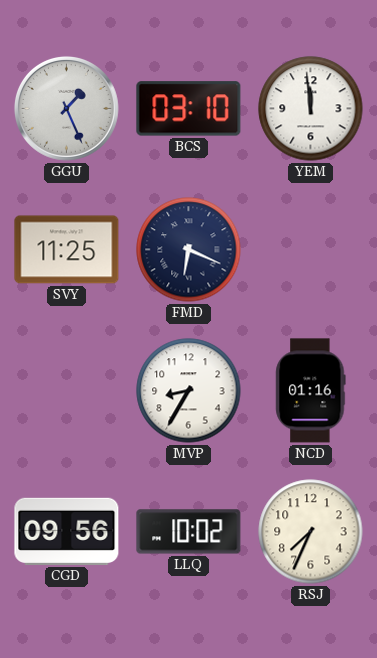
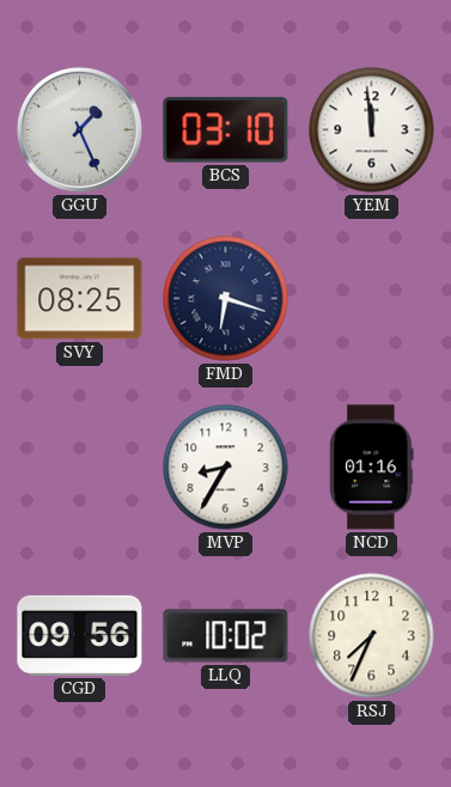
SVY: 11:25 -> 08:25 (80, 299)
FMD: 6:19 -> 6:18 (226, 299)
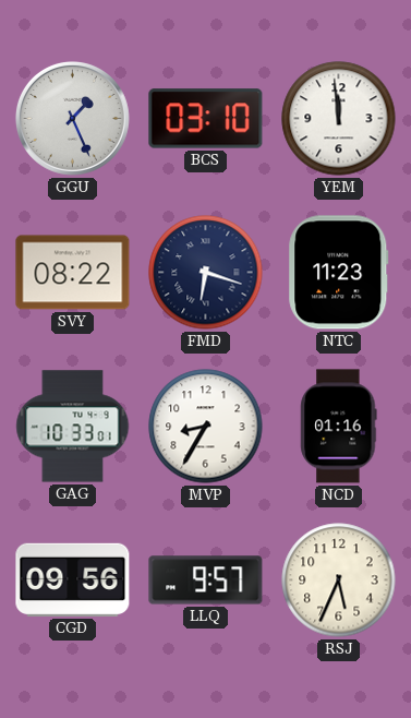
SVY: 08:25 -> 08:22 (73, 273)
NTC: none -> 11:23 (339, 273)
GAG: none -> 10:33 (73, 427)
LLQ: 10:02 -> 9:57 (206, 581)
RSJ: 7:34 -> 5:34 (339, 581)
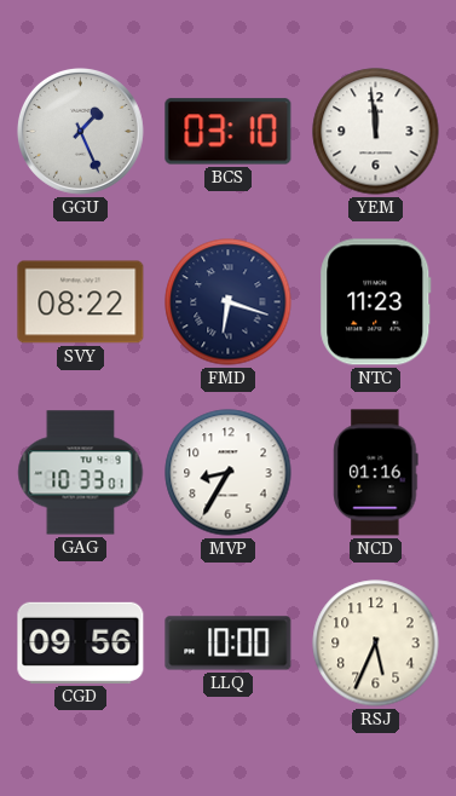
LLQ: 9:57 -> 10:00 (229, 644)
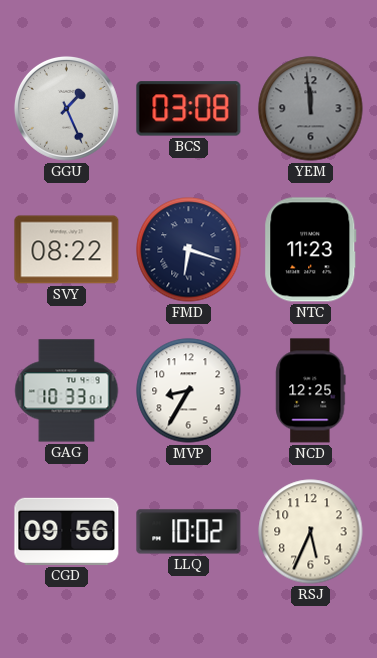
BCS: 03:10 -> 03:08 (189, 109)
YEM dial: white -> grey (311, 109)
NCD: 01:16 -> 12:25 (311, 391)
LLQ: 10:00 -> 10:02 (189, 532)
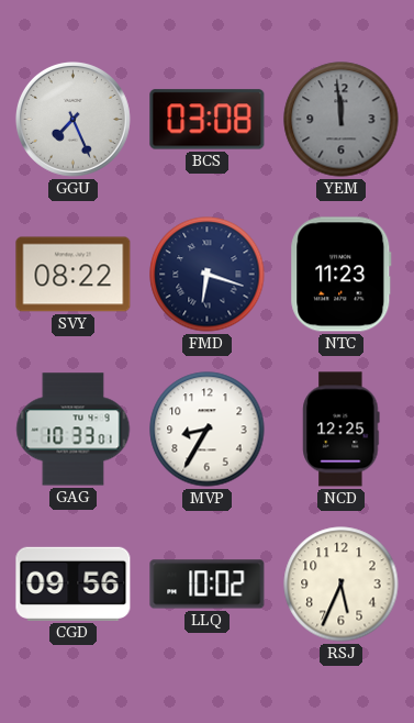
GGU: 1:26 -> 7:26 (72, 119)
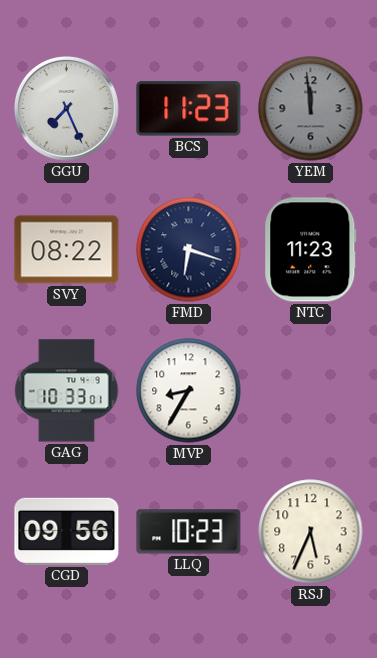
BCS: 03:08 -> 11:23 (189, 109)
NCD: 12:25 -> none (342, 430)
LLQ: 10:02 -> 10:23 (189, 532)
